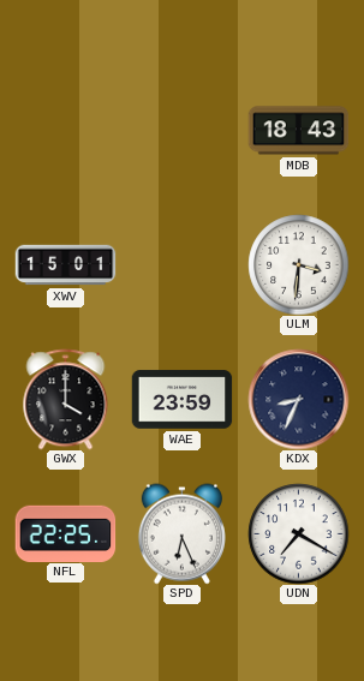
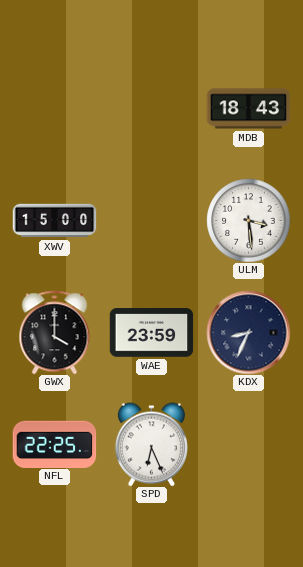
XWV: 15:01 -> 15:00 (54, 221)
ULM: 3:31 -> 3:29 (248, 220)
UDN: 7:20 -> none (298, 533)
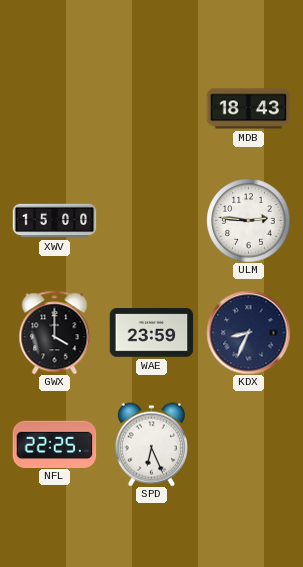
ULM: 3:29 -> 2:46 (248, 220)
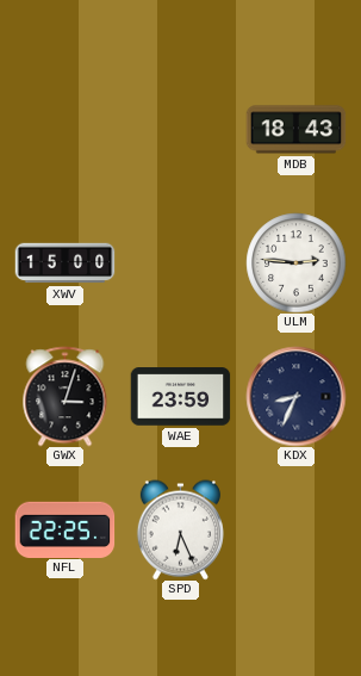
GWX: 4:00 -> 3:03 (66, 396)
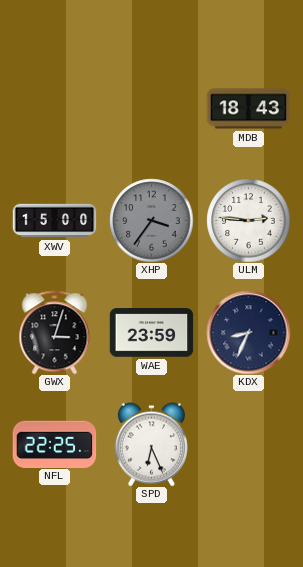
XHP: none -> 3:36 (151, 220)
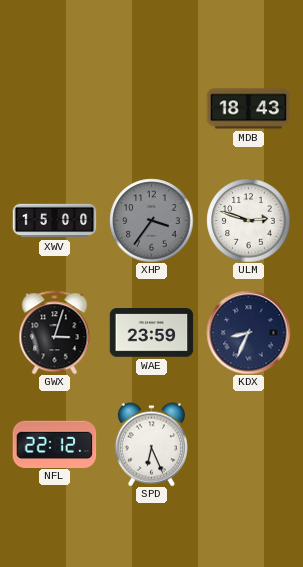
ULM: 2:46 -> 2:48 (248, 220)
NFL: 22:25 -> 22:12 (54, 444)
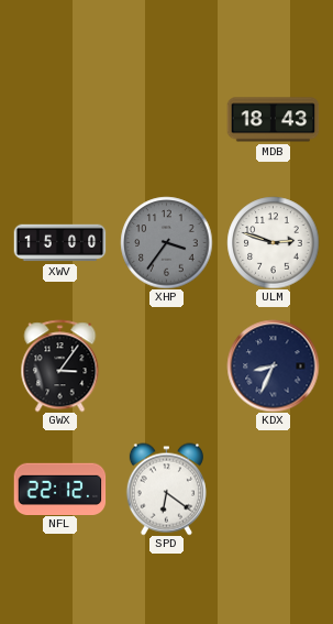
GWX: 3:03 -> 3:06 (60, 365)
WAE: 23:59 -> none (151, 333)
SPD: 6:26 -> 6:21 (166, 489)
